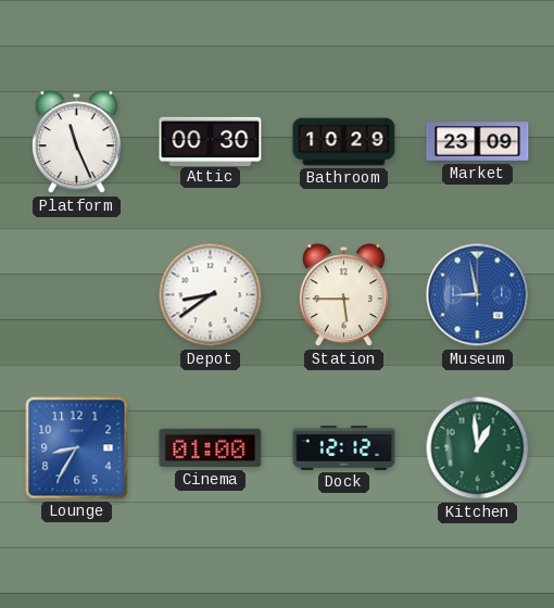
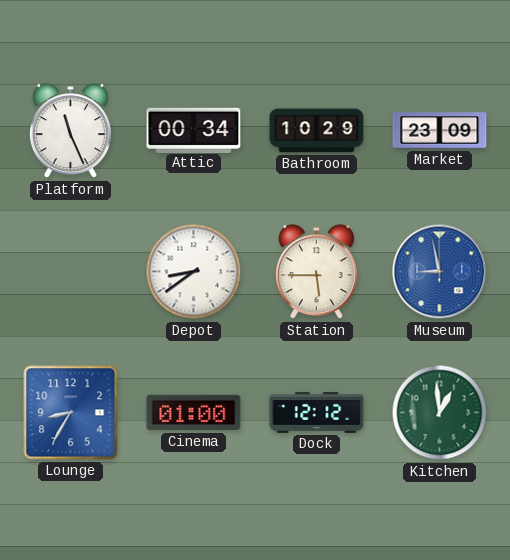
Attic: 00:30 -> 00:34 (194, 130)
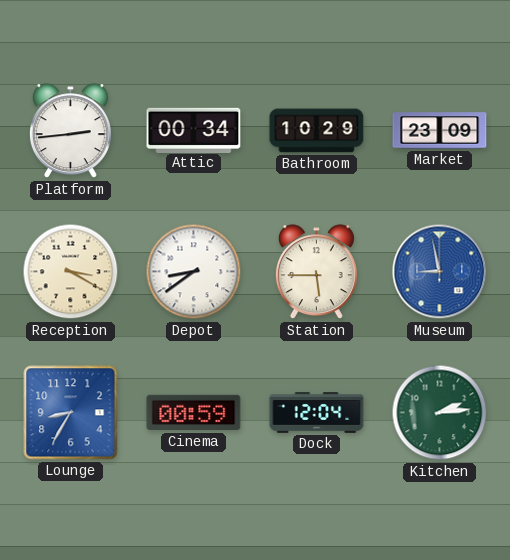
Platform: 11:26 -> 2:44 (70, 131)
Reception: none -> 3:20 (71, 272)
Cinema: 01:00 -> 00:59 (194, 413)
Dock: 12:12 -> 12:04 (317, 413)
Kitchen: 12:59 -> 2:14 (440, 413)
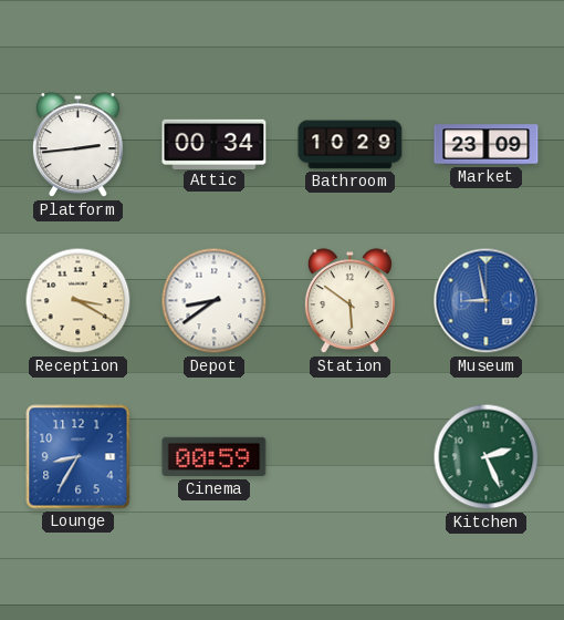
Station: 5:45 -> 5:51 (349, 301)
Dock: 12:04 -> none (317, 413)
Kitchen: 2:14 -> 2:26 (487, 457)
